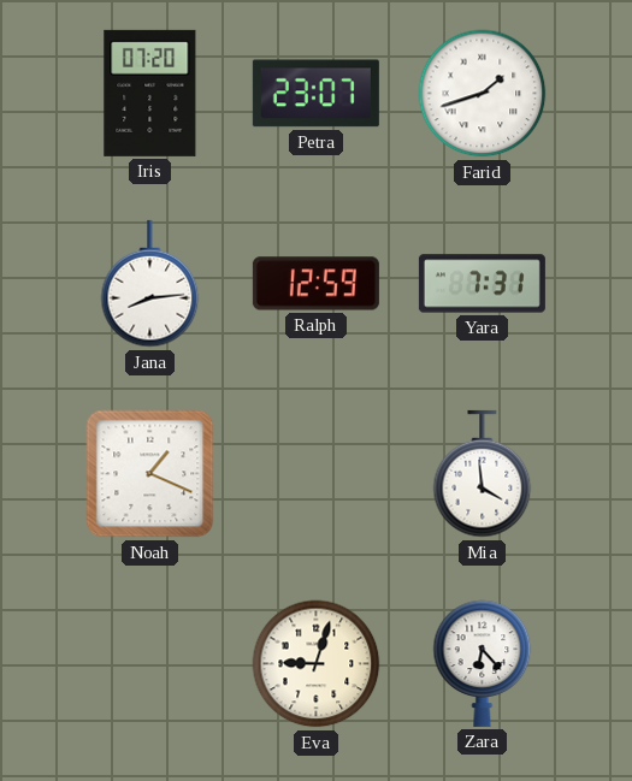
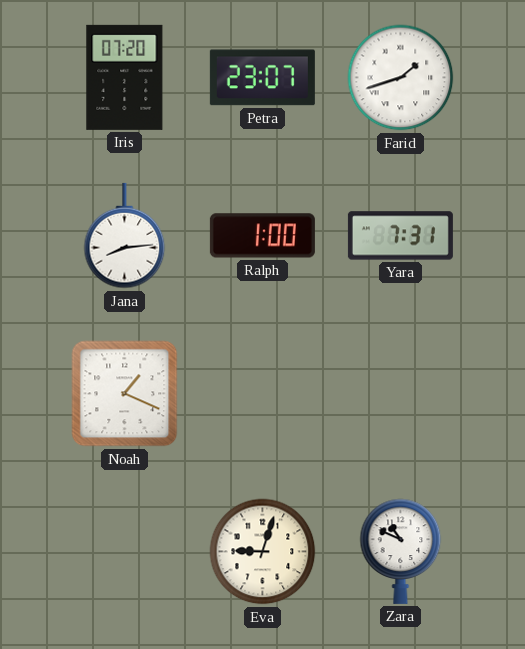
Ralph: 12:59 -> 1:00 (262, 236)
Mia: 3:59 -> none (483, 474)
Zara: 6:23 -> 10:49 (401, 551)
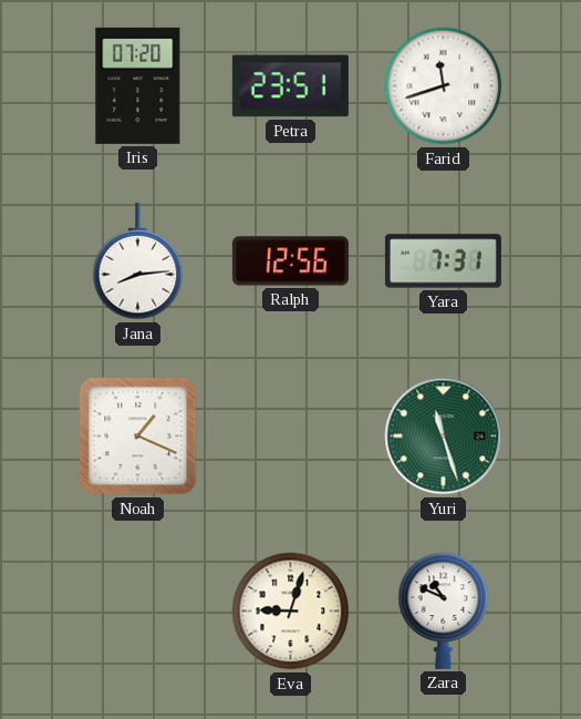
Petra: 23:07 -> 23:51 (290, 86)
Farid: 1:42 -> 11:42 (444, 86)
Ralph: 1:00 -> 12:56 (290, 261)
Yuri: none -> 11:27 (444, 436)
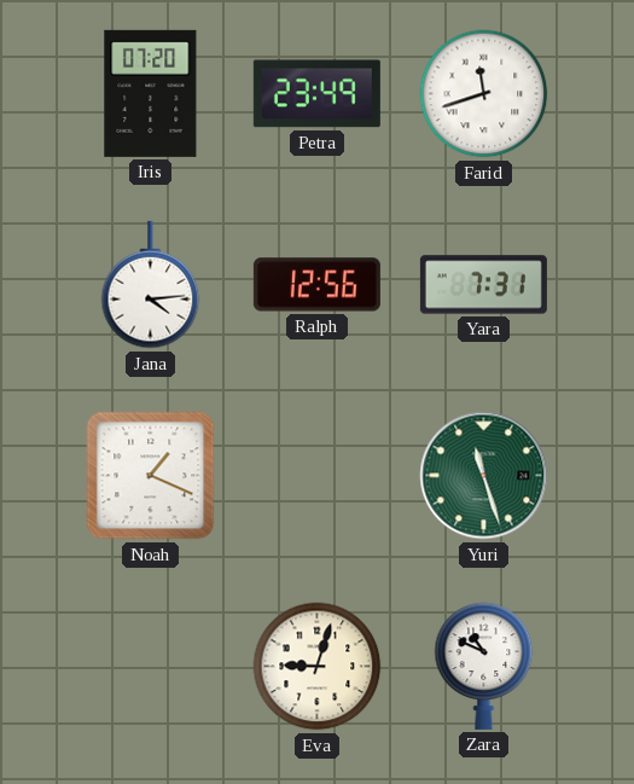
Petra: 23:51 -> 23:49 (316, 94)
Jana: 8:14 -> 4:14 (151, 285)
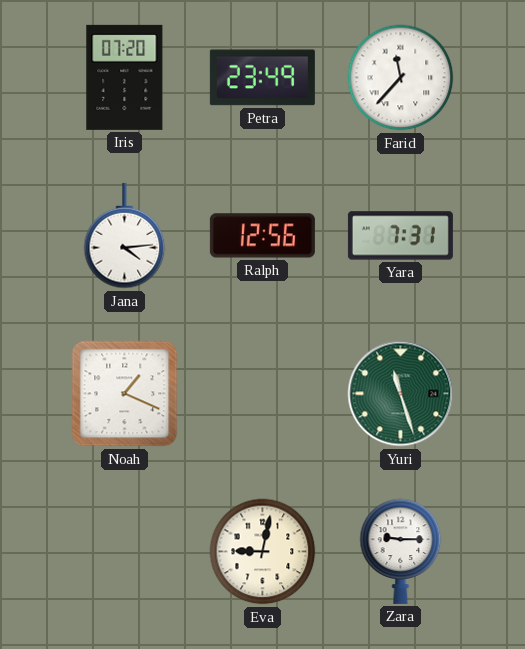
Farid: 11:42 -> 11:37 (401, 78)
Eva: 9:03 -> 9:02 (263, 552)
Zara: 10:49 -> 9:15 (401, 551)
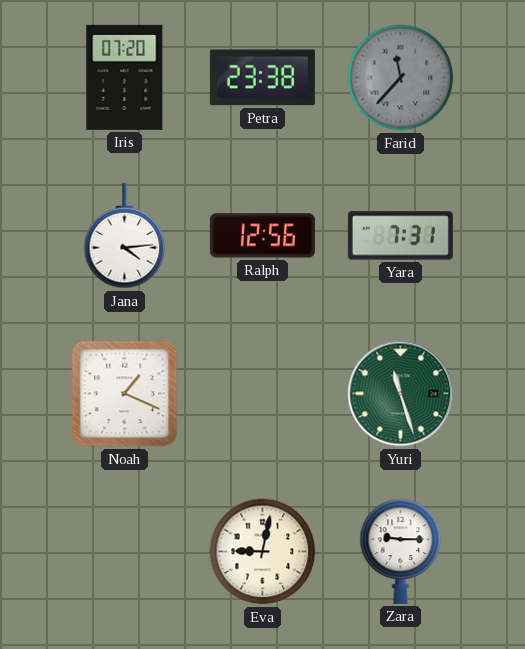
Petra: 23:49 -> 23:38 (262, 78)
Farid dial: white -> grey (401, 78)
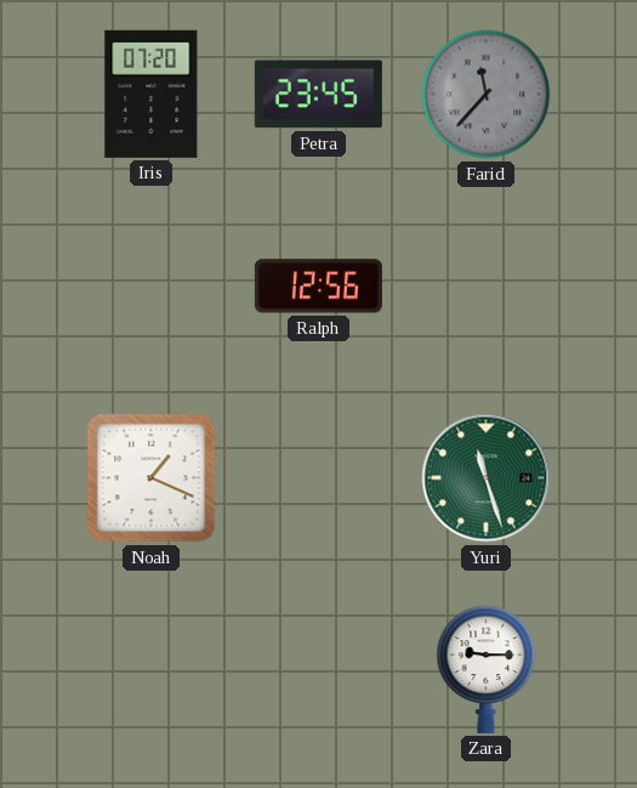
Petra: 23:38 -> 23:45 (318, 95)
Jana: 4:14 -> none (125, 236)
Yara: 7:31 -> none (400, 236)
Eva: 9:02 -> none (263, 552)
